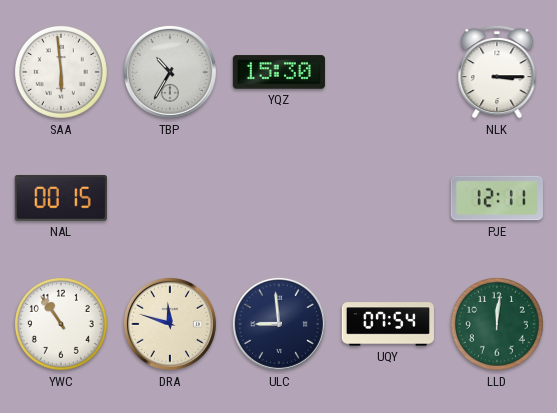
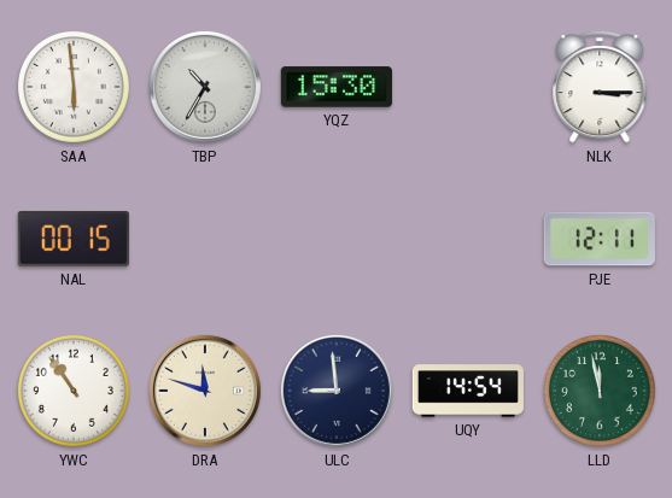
UQY: 07:54 -> 14:54 (468, 391)
LLD: 12:01 -> 11:58 (600, 391)
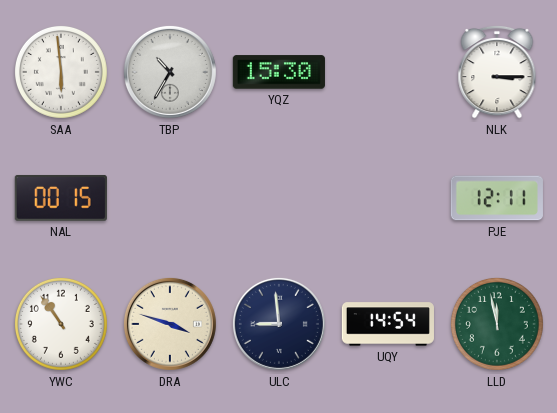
DRA: 11:48 -> 3:48 (170, 324)
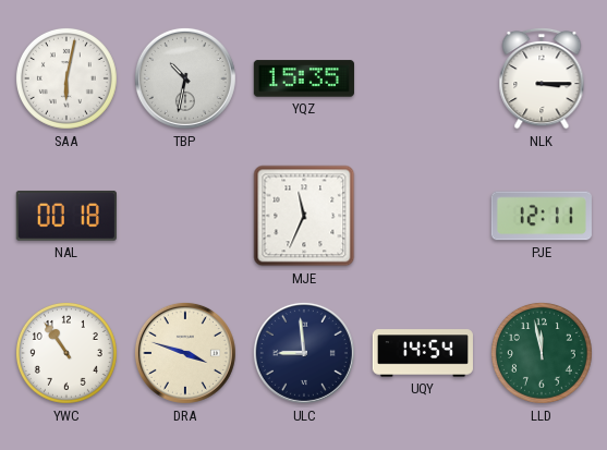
SAA: 5:59 -> 6:02 (66, 78)
TBP: 10:35 -> 10:32 (185, 78)
YQZ: 15:30 -> 15:35 (304, 78)
NAL: 00:15 -> 00:18 (66, 216)
MJE: none -> 11:34 (304, 216)
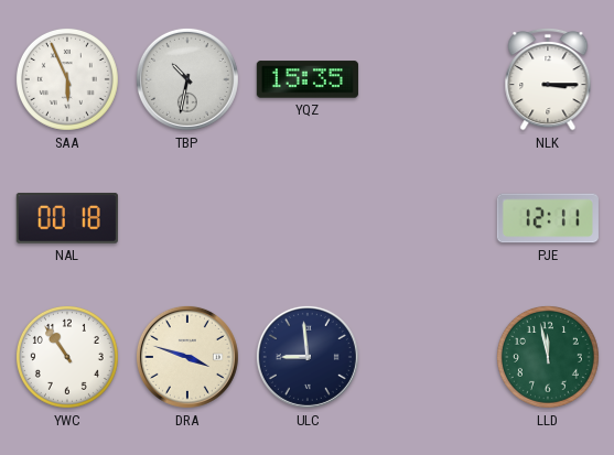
SAA: 6:02 -> 5:56 (67, 79)
MJE: 11:34 -> none (304, 216)
UQY: 14:54 -> none (423, 353)
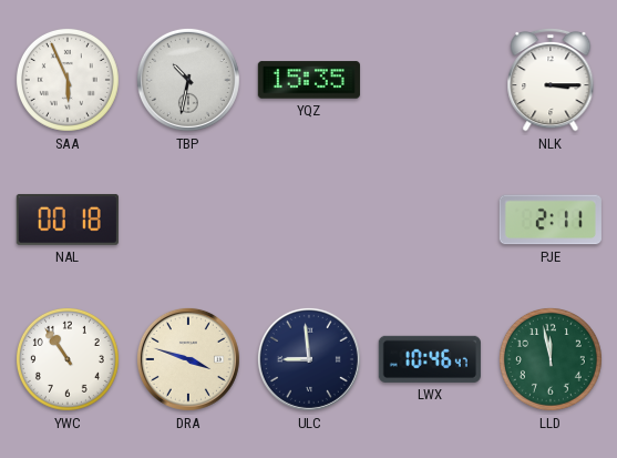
PJE: 12:11 -> 2:11 (551, 220)
LWX: none -> 10:46 (430, 359)
